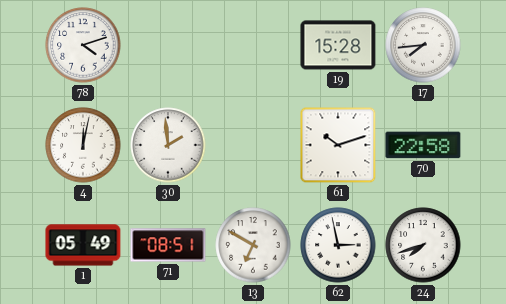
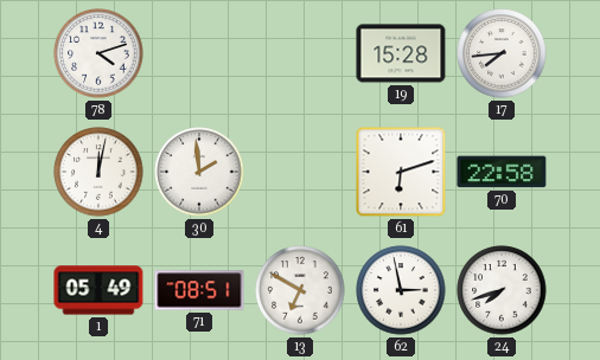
61: 10:12 -> 6:12 (401, 172)
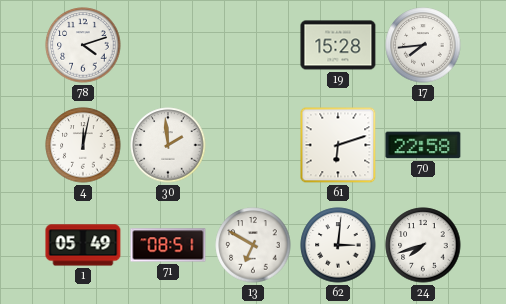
62: 2:58 -> 3:01 (338, 245)
